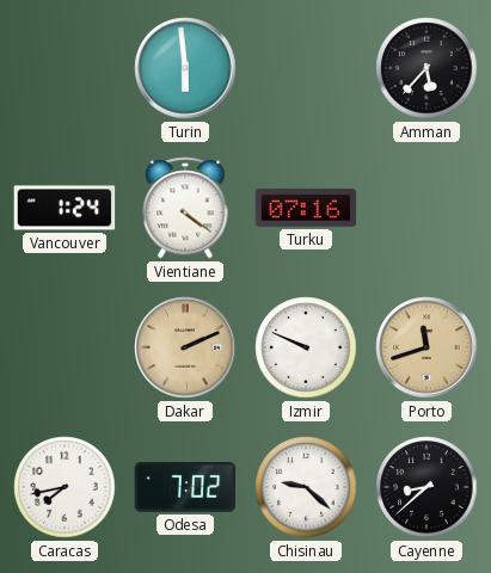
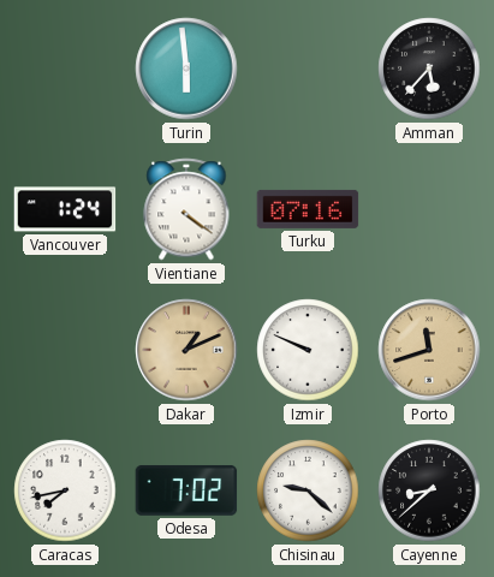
Dakar: 2:11 -> 1:11 (186, 350)
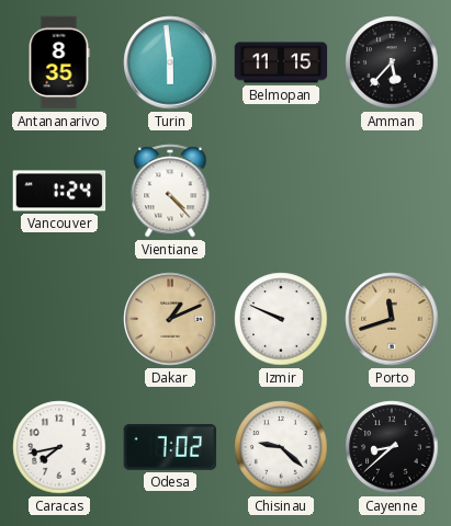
Antananarivo: none -> 8:35 (59, 62)
Belmopan: none -> 11:15 (281, 62)
Vientiane: 4:21 -> 4:23 (170, 191)
Turku: 07:16 -> none (308, 209)
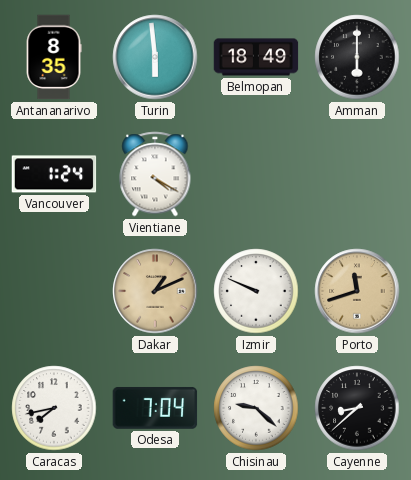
Belmopan: 11:15 -> 18:49 (256, 57)
Amman: 5:37 -> 6:00 (357, 57)
Vientiane: 4:23 -> 4:20 (155, 174)
Odesa: 7:02 -> 7:04 (155, 408)
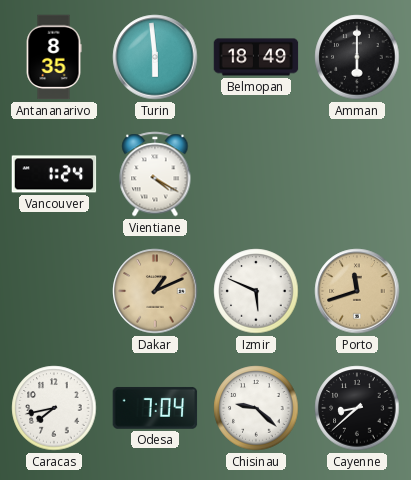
Izmir: 9:49 -> 5:49 (256, 291)
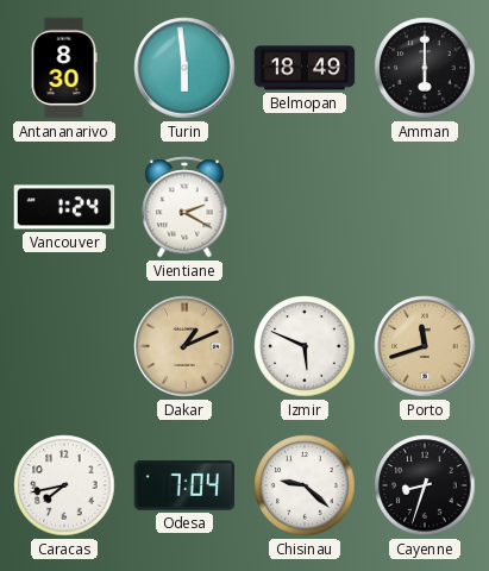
Antananarivo: 8:35 -> 8:30 (64, 68)
Vientiane: 4:20 -> 2:20 (184, 207)
Cayenne: 8:38 -> 8:33 (425, 485)
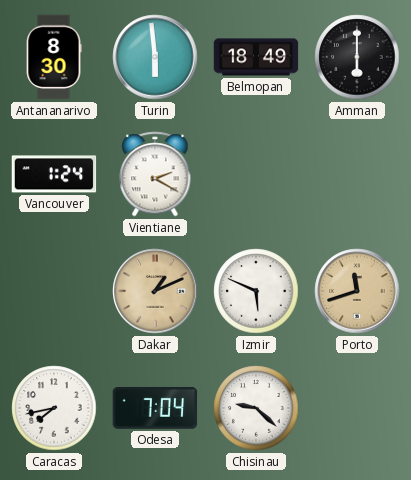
Cayenne: 8:33 -> none (425, 485)
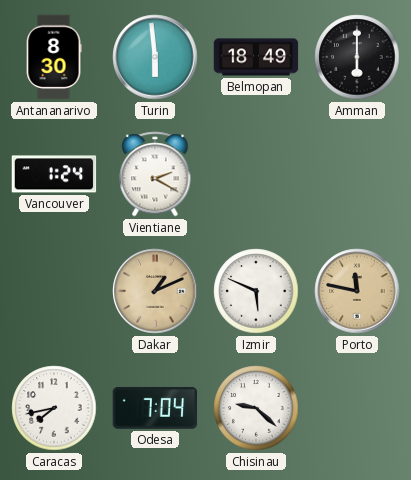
Porto: 11:42 -> 11:47 (357, 291)
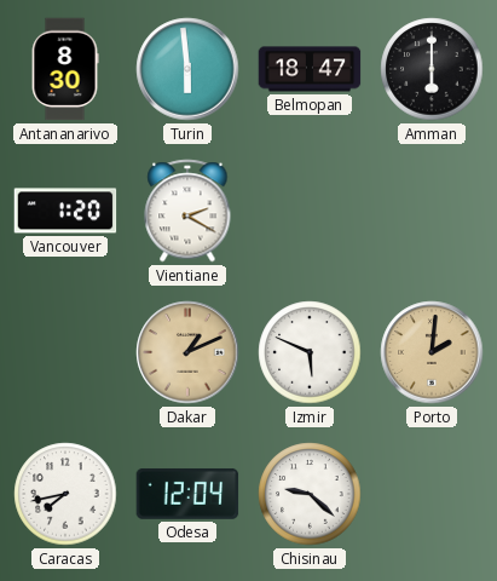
Belmopan: 18:49 -> 18:47 (310, 69)
Vancouver: 1:24 -> 1:20 (65, 211)
Porto: 11:47 -> 2:01 (432, 352)
Odesa: 7:04 -> 12:04 (187, 494)
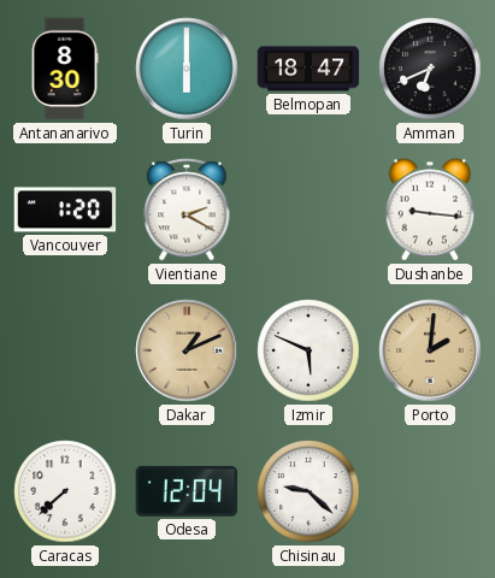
Turin: 5:59 -> 6:00 (187, 69)
Amman: 6:00 -> 6:41 (430, 69)
Dushanbe: none -> 9:16 (430, 210)
Caracas: 7:43 -> 7:38 (65, 491)
